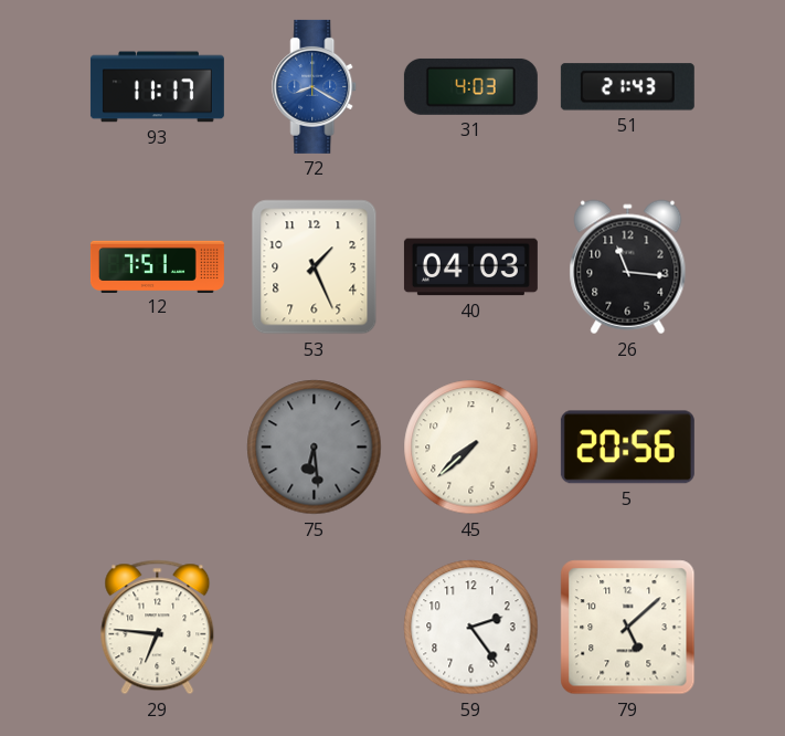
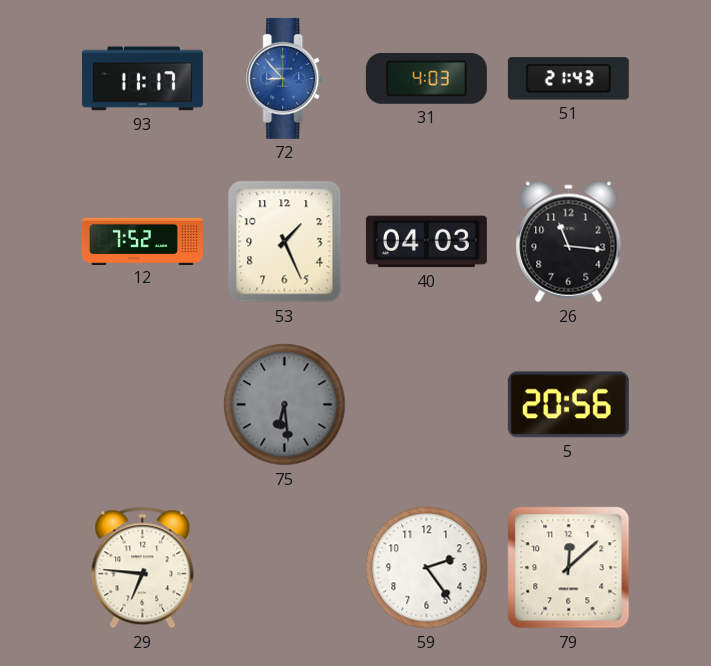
72: 8:20 -> 8:53 (285, 78)
12: 7:51 -> 7:52 (142, 241)
45: 7:38 -> none (471, 448)
79: 5:08 -> 12:08 (569, 568)
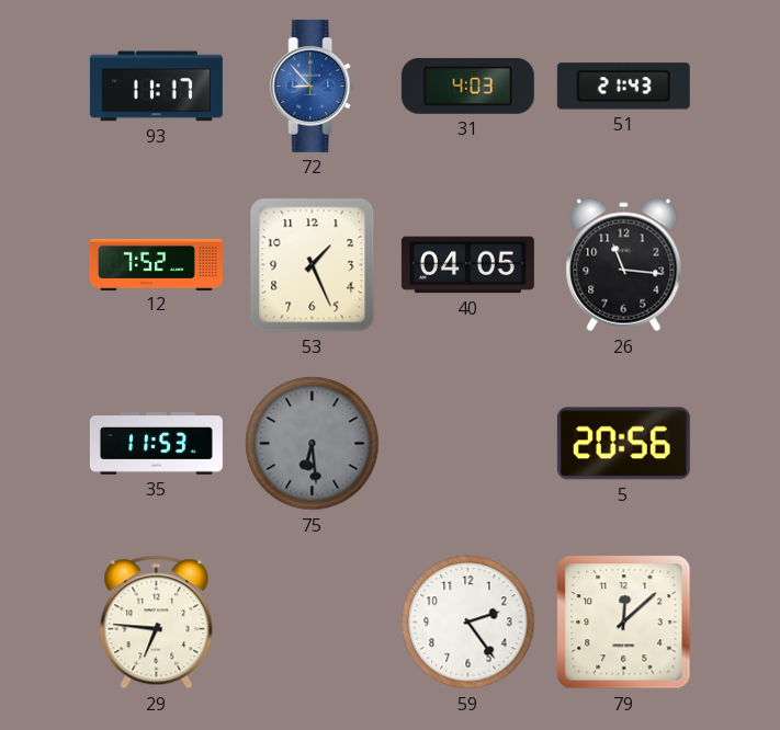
40: 04:03 -> 04:05 (467, 265)
35: none -> 11:53 (156, 444)
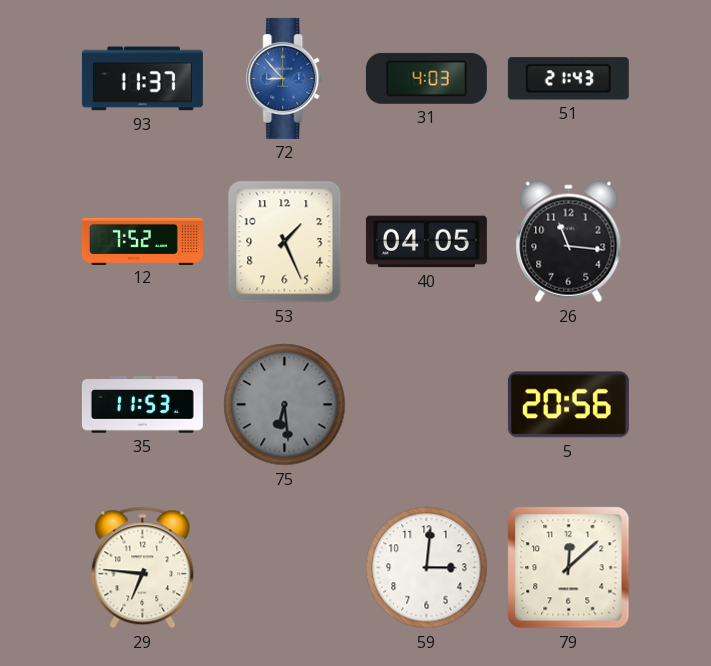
93: 11:17 -> 11:37 (142, 79)
59: 2:24 -> 3:01 (427, 568)
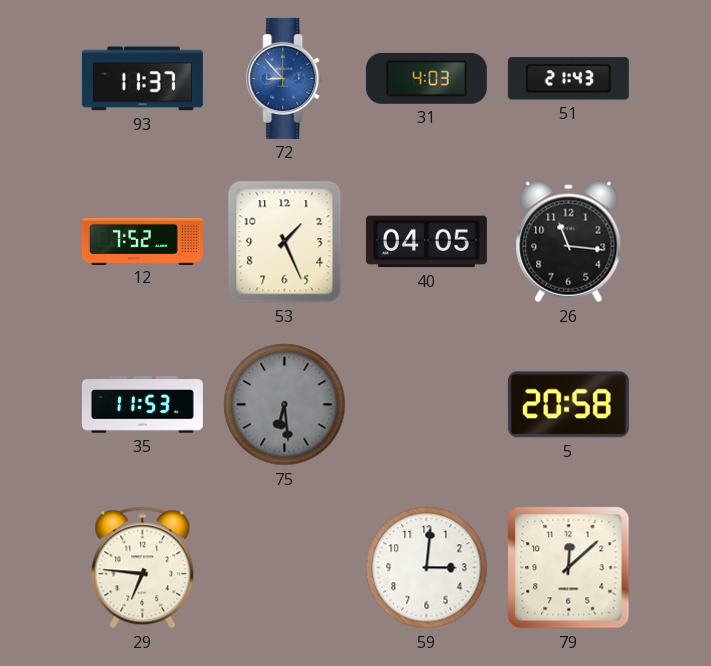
5: 20:56 -> 20:58 (568, 405)
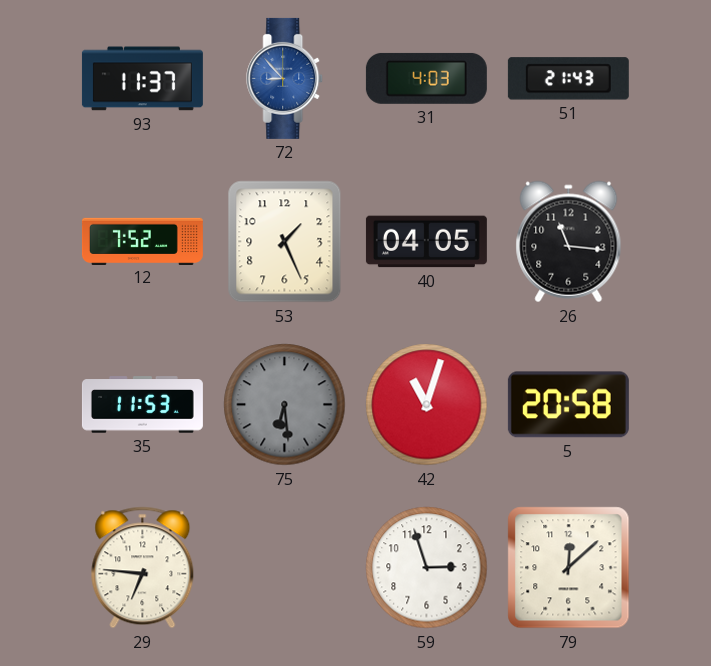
42: none -> 11:03 (427, 405)
59: 3:01 -> 2:57 (427, 568)
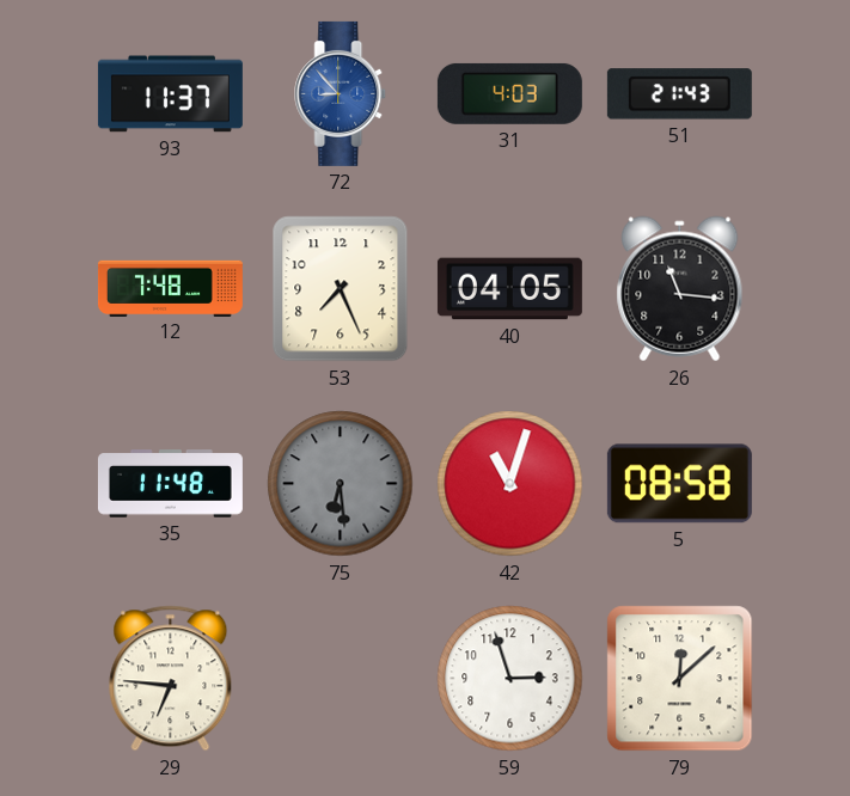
12: 7:52 -> 7:48 (170, 288)
53: 1:26 -> 7:26 (341, 289)
35: 11:53 -> 11:48 (170, 484)
5: 20:58 -> 08:58 (679, 484)
